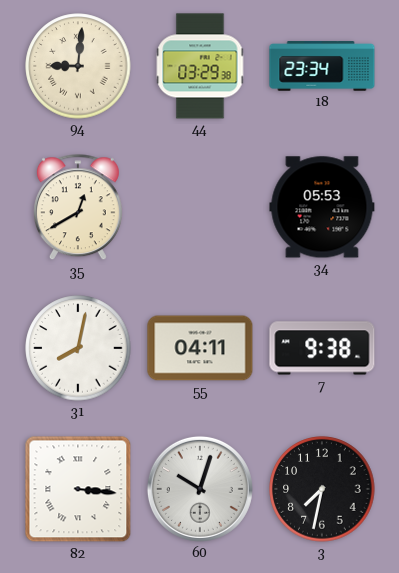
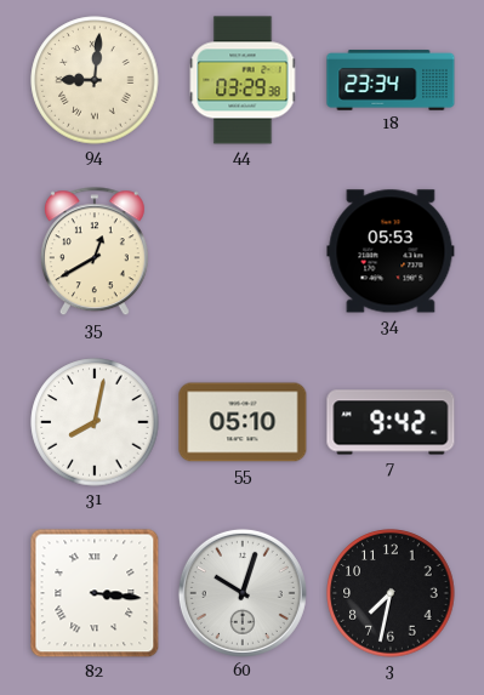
55: 04:11 -> 05:10 (243, 422)
7: 9:38 -> 9:42 (391, 422)
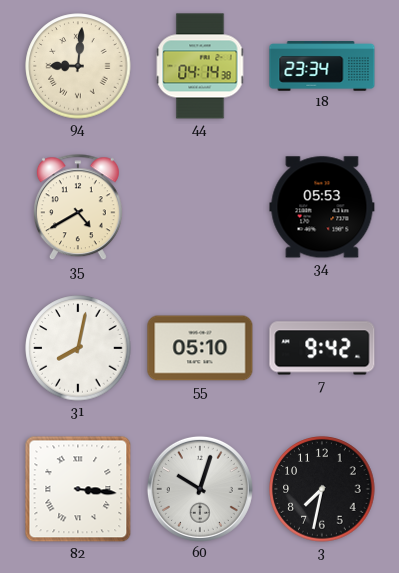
44: 03:29 -> 04:14 (200, 66)
35: 12:40 -> 4:40 (78, 208)
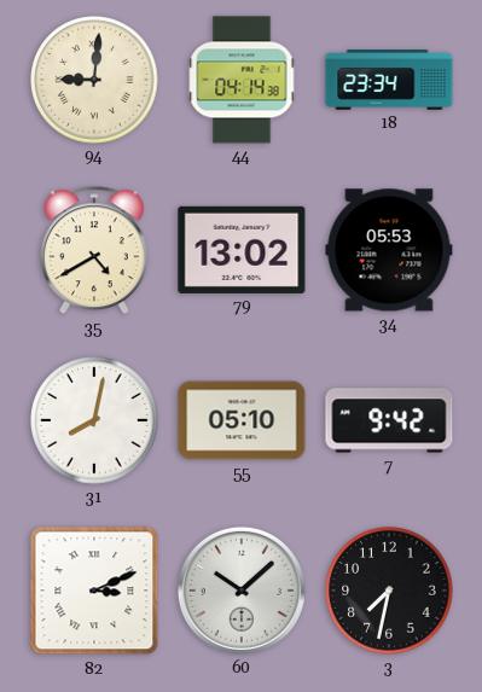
79: none -> 13:02 (242, 250)
82: 3:16 -> 3:11 (94, 591)
60: 10:03 -> 10:08 (242, 591)
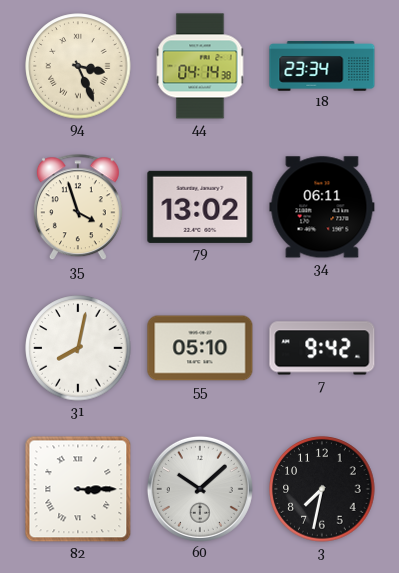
94: 9:01 -> 3:26 (78, 66)
35: 4:40 -> 3:57 (78, 208)
34: 05:53 -> 06:11 (322, 207)
82: 3:11 -> 3:15 (78, 489)
